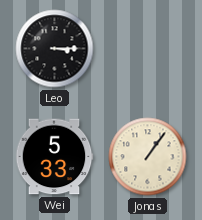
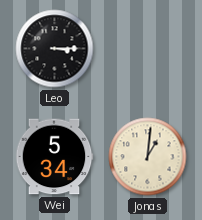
Wei: 5:33 -> 5:34 (54, 157)
Jonas: 1:06 -> 1:01 (148, 157)
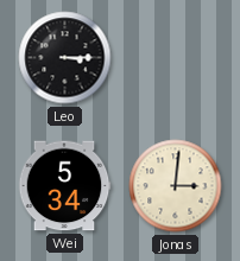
Jonas: 1:01 -> 3:01 (176, 186)
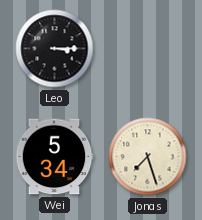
Jonas: 3:01 -> 7:27 (148, 157)
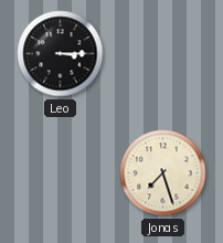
Wei: 5:34 -> none (54, 157)
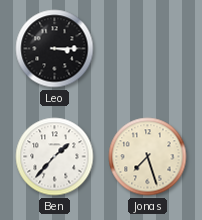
Ben: none -> 1:37 (55, 157)
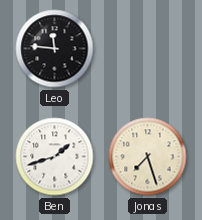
Leo: 3:15 -> 11:46 (55, 49)
Ben: 1:37 -> 1:42 (55, 157)
